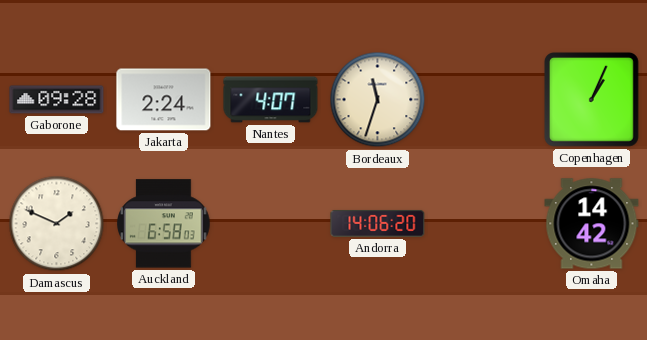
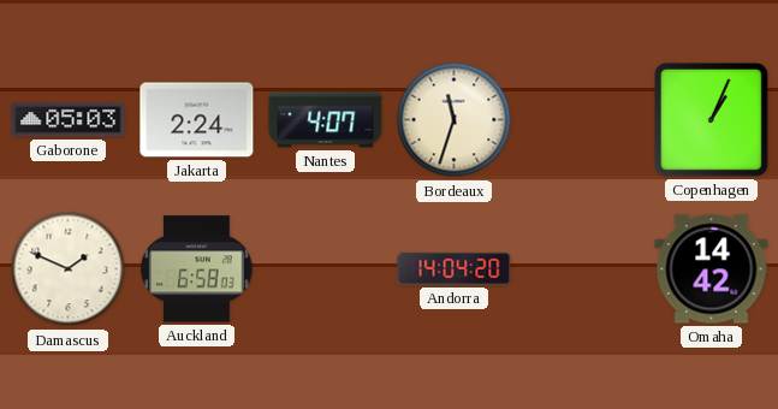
Gaborone: 09:28 -> 05:03 (69, 120)
Andorra: 14:06 -> 14:04 (455, 268)
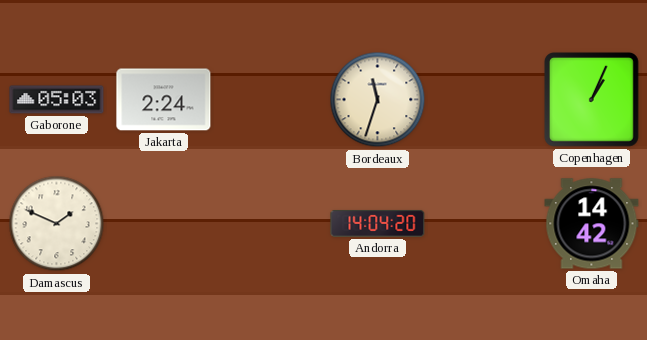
Nantes: 4:07 -> none (326, 120)
Auckland: 6:58 -> none (197, 269)
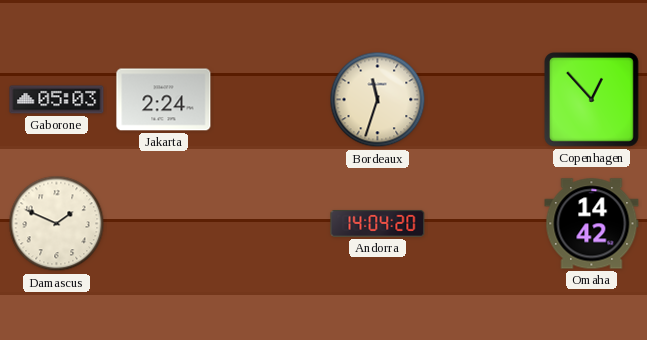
Copenhagen: 1:04 -> 12:53 (592, 100)
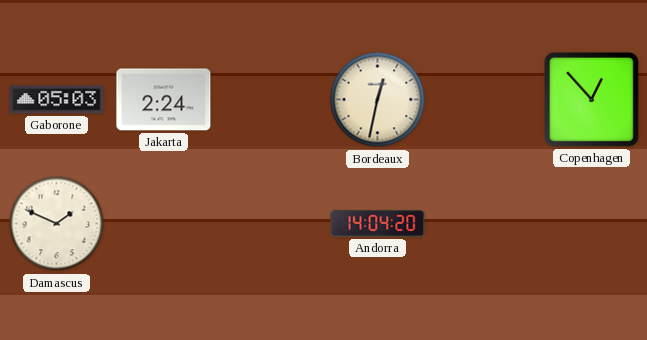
Bordeaux: 11:33 -> 12:32 (378, 100)
Omaha: 14:42 -> none (592, 224)
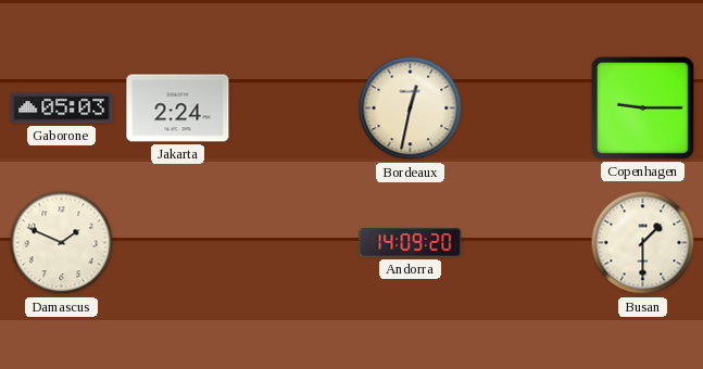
Copenhagen: 12:53 -> 9:15 (643, 109)
Andorra: 14:04 -> 14:09 (411, 242)
Busan: none -> 1:30 (643, 243)
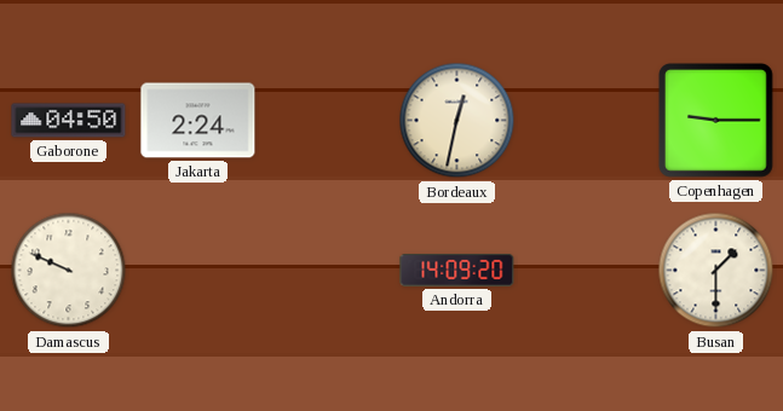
Gaborone: 05:03 -> 04:50 (69, 121)
Damascus: 1:49 -> 9:49 (69, 271)
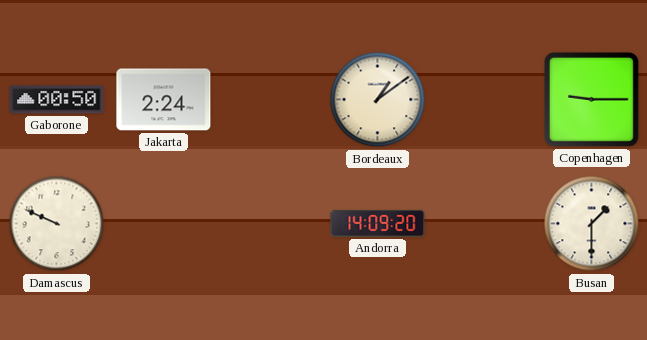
Gaborone: 04:50 -> 00:50 (57, 100)
Bordeaux: 12:32 -> 1:09 (378, 100)
